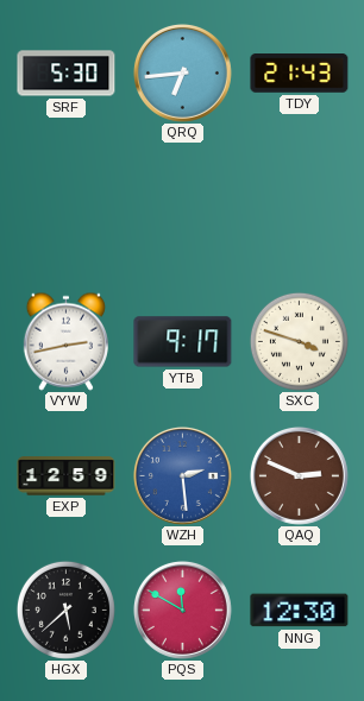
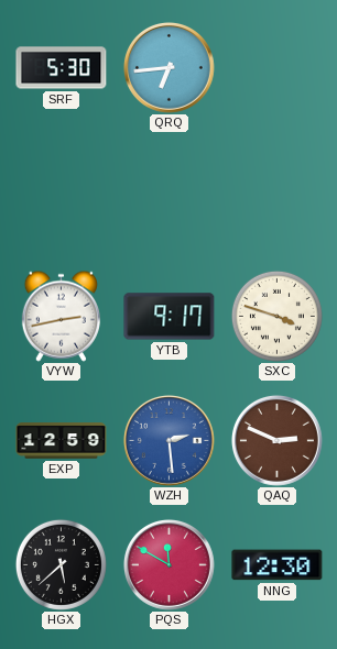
TDY: 21:43 -> none (300, 74)
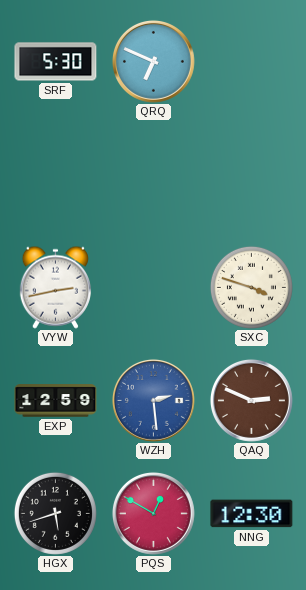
QRQ: 6:44 -> 6:49 (153, 61)
YTB: 9:17 -> none (170, 317)
HGX: 5:38 -> 5:42 (55, 513)
PQS: 11:50 -> 12:50 (153, 513)
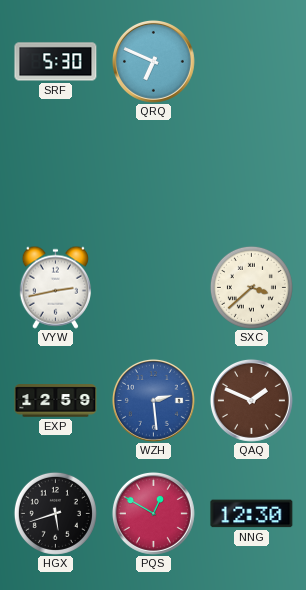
SXC: 3:48 -> 3:38 (251, 287)
QAQ: 2:49 -> 1:49 (251, 400)
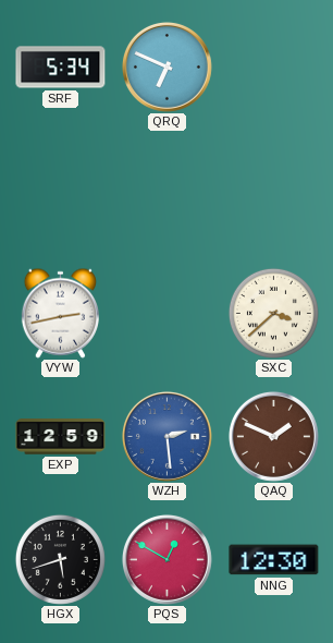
SRF: 5:30 -> 5:34 (61, 68)
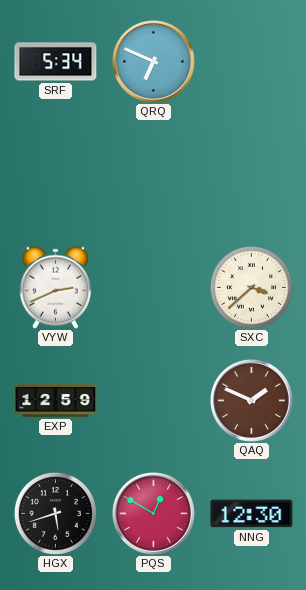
VYW: 2:43 -> 2:41 (55, 287)
WZH: 2:29 -> none (166, 436)
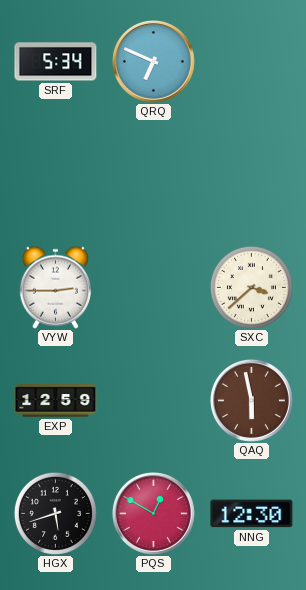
VYW: 2:41 -> 2:45 (55, 287)
QAQ: 1:49 -> 5:58 (251, 400)
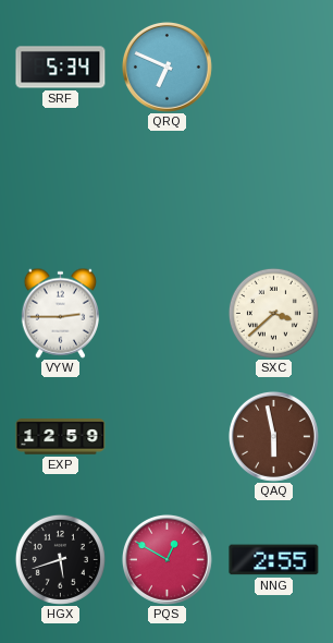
NNG: 12:30 -> 2:55 (274, 560)
